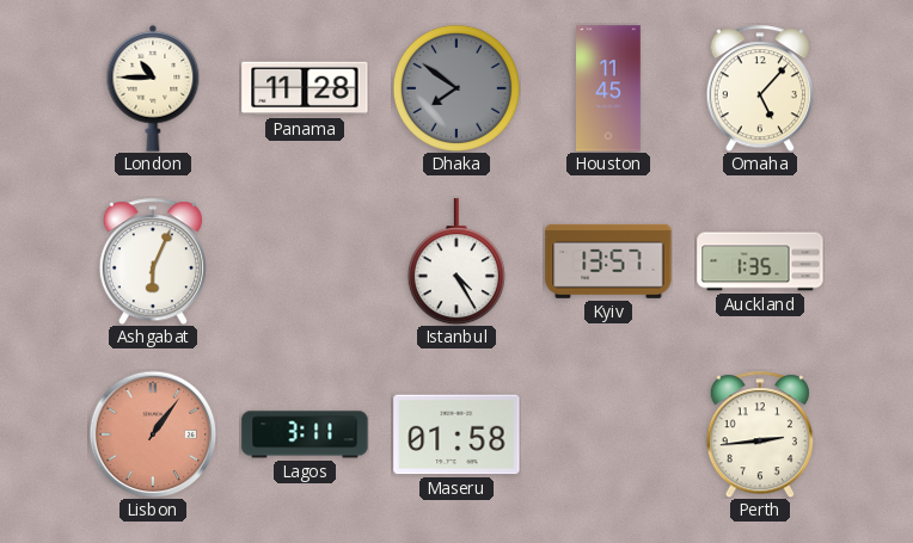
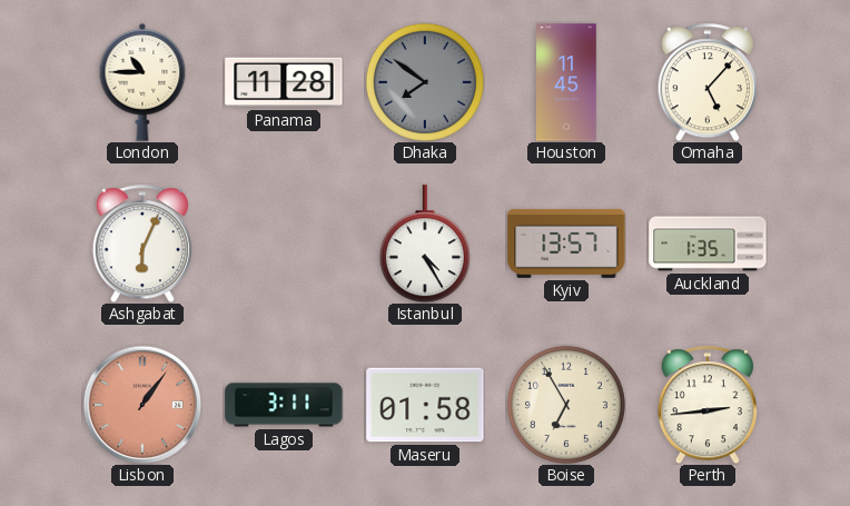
Boise: none -> 6:55 (566, 405)
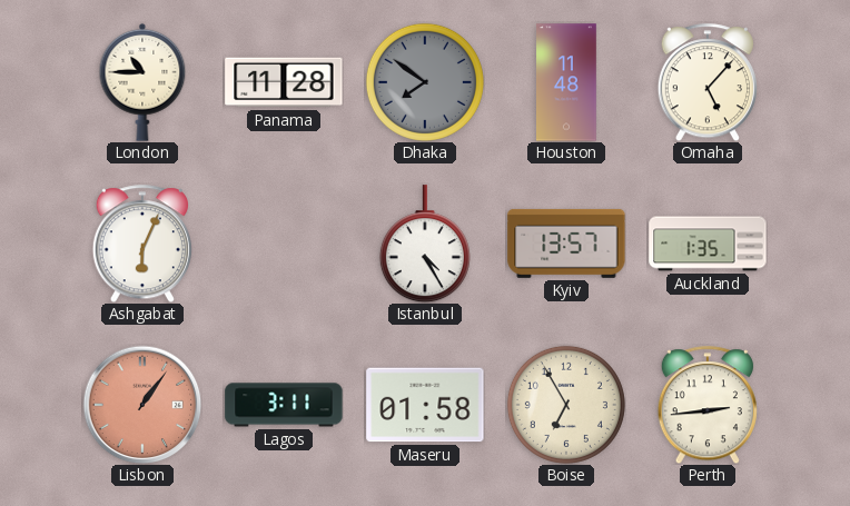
Houston: 11:45 -> 11:48 (567, 82)
